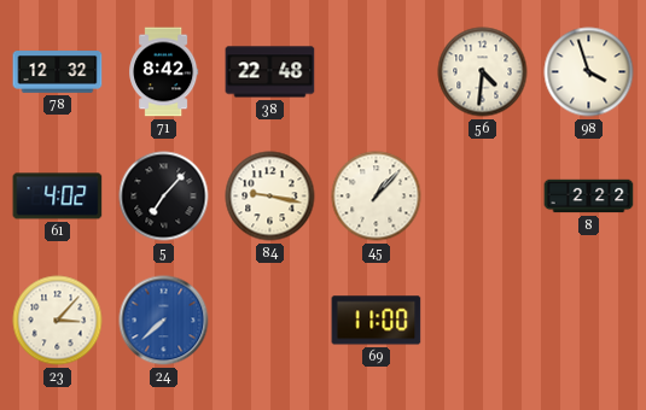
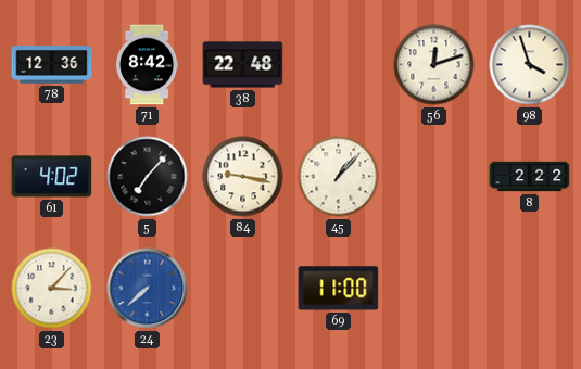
78: 12:32 -> 12:36 (52, 65)
56: 4:31 -> 12:12 (434, 65)
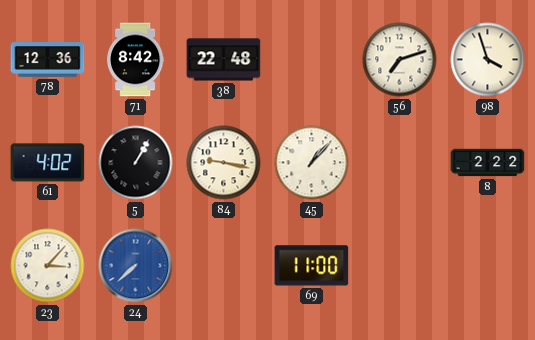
56: 12:12 -> 7:12 (400, 60)
5: 7:07 -> 1:05 (136, 163)
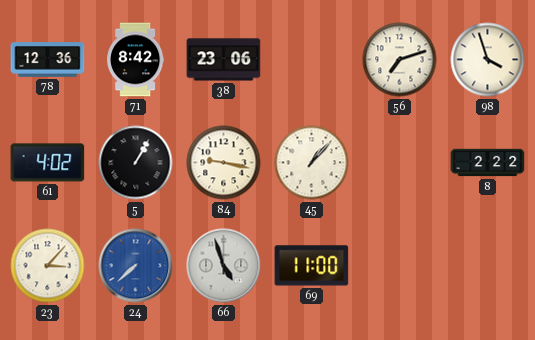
38: 22:48 -> 23:06 (224, 60)
66: none -> 4:57 (224, 266)
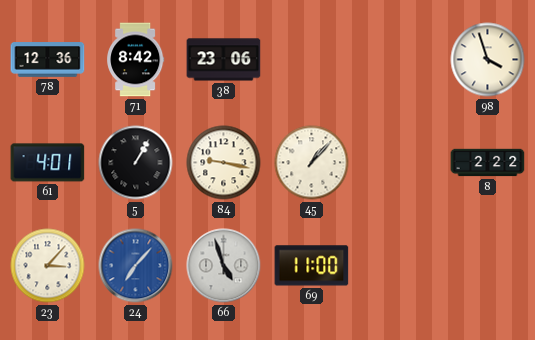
56: 7:12 -> none (400, 60)
61: 4:02 -> 4:01 (48, 163)
24: 7:38 -> 7:07 (136, 266)
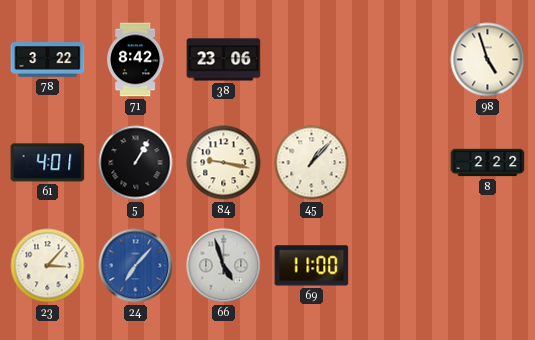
78: 12:36 -> 3:22 (48, 60)
98: 3:57 -> 4:57 (488, 60)
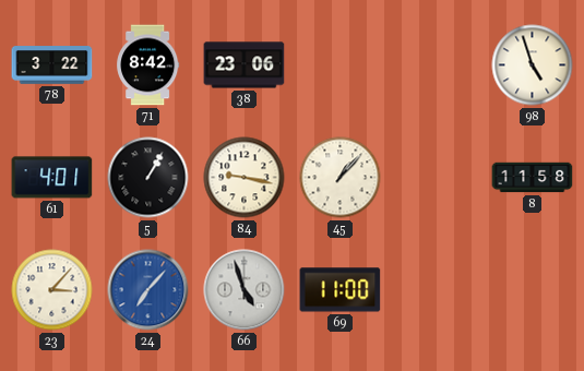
8: 2:22 -> 11:58 (533, 178)
